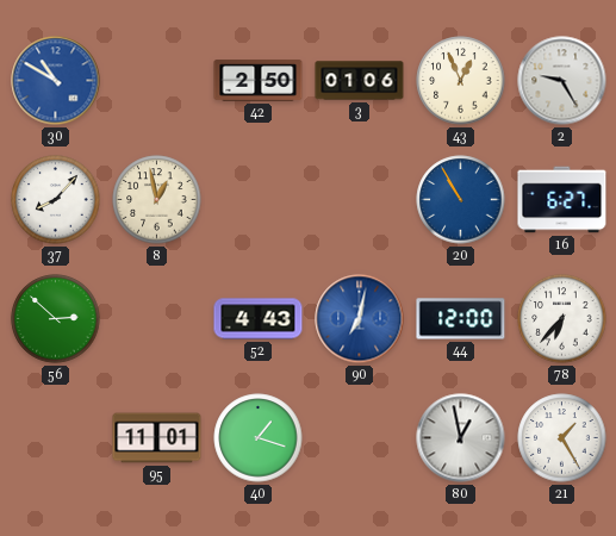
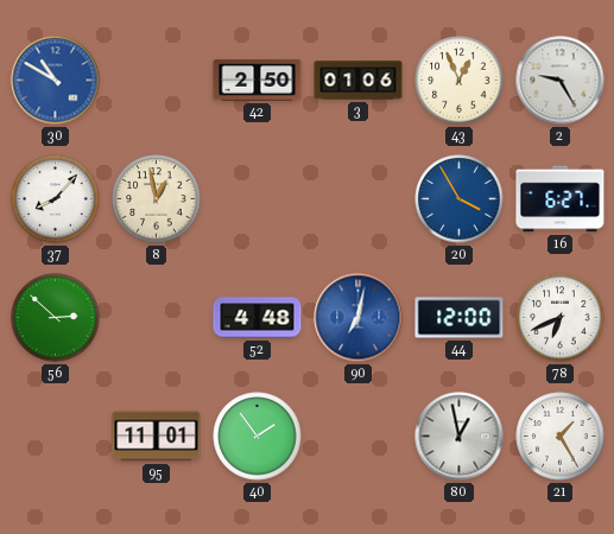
20: 10:55 -> 3:55 (460, 199)
52: 4:43 -> 4:48 (258, 318)
78: 6:37 -> 6:41 (561, 318)
40: 1:18 -> 1:54 (258, 437)
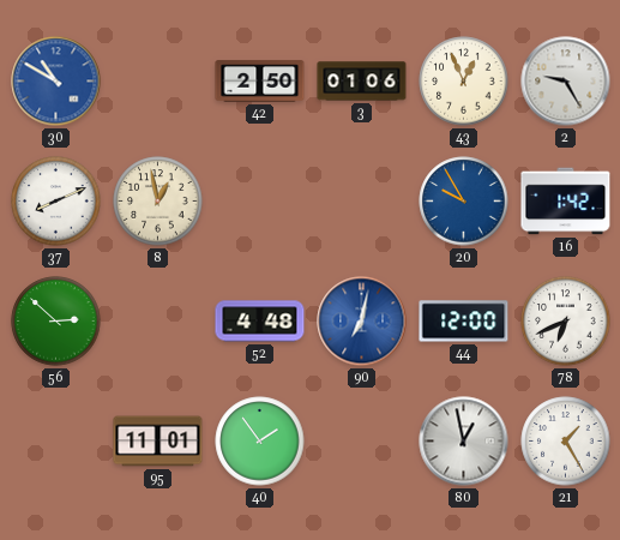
37: 8:07 -> 8:11 (56, 202)
20: 3:55 -> 9:55 (464, 202)
16: 6:27 -> 1:42 (566, 202)
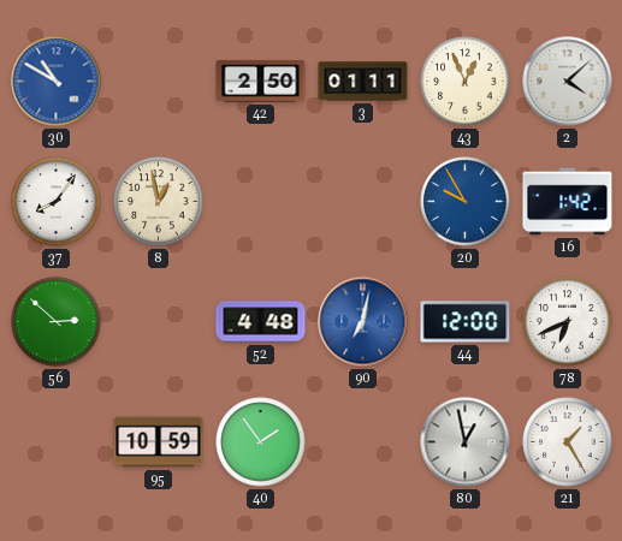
3: 01:06 -> 01:11 (363, 82)
2: 9:25 -> 4:08 (568, 82)
37: 8:11 -> 8:06 (57, 202)
95: 11:01 -> 10:59 (159, 442)
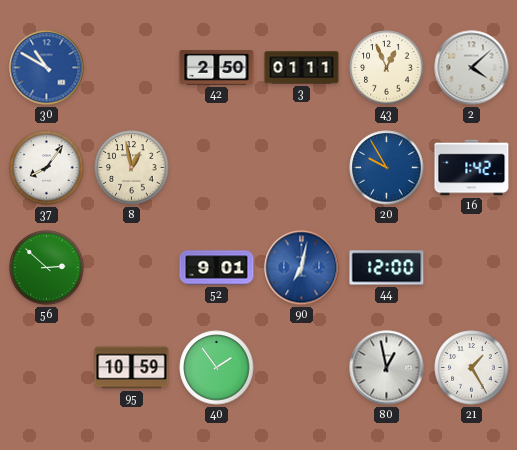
52: 4:48 -> 9:01 (217, 268)
78: 6:41 -> none (568, 322)
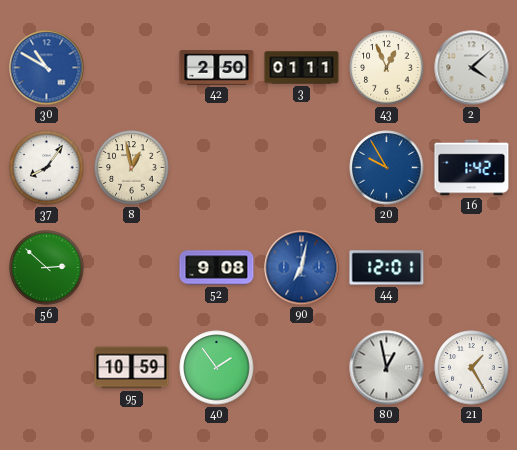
52: 9:01 -> 9:08 (217, 268)
44: 12:00 -> 12:01 (387, 268)
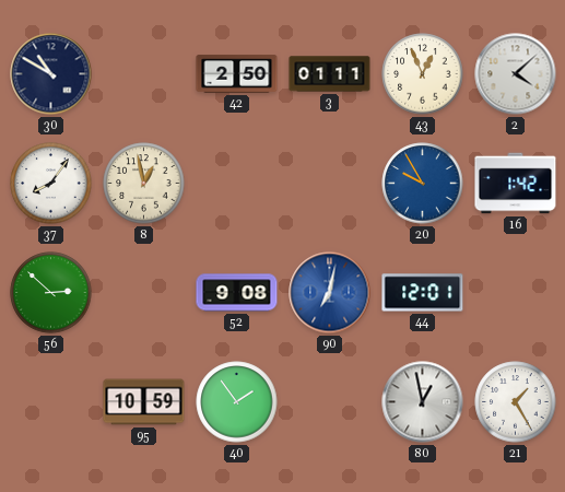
30 dial: blue -> navy (51, 74)
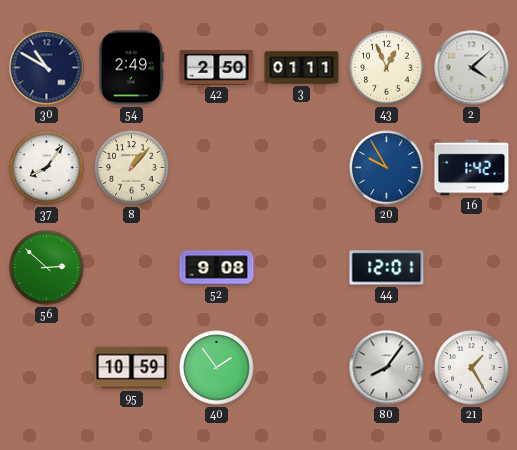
54: none -> 2:49 (132, 68)
8: 12:58 -> 1:07 (132, 168)
90: 7:02 -> none (330, 293)
80: 12:58 -> 8:06 (387, 368)
